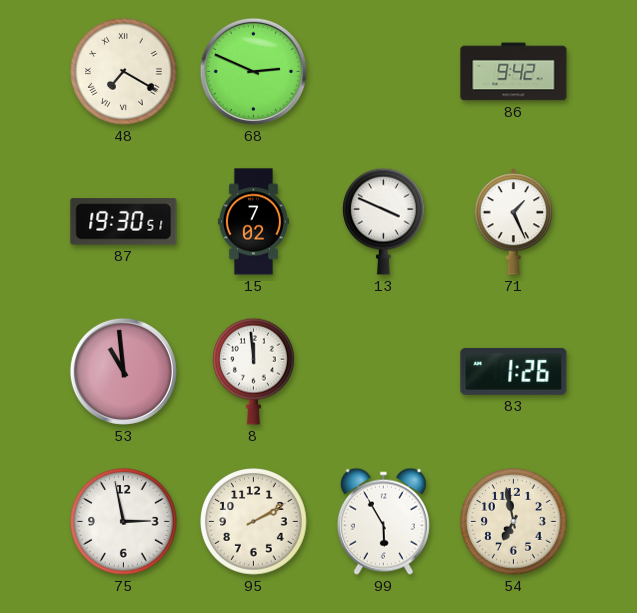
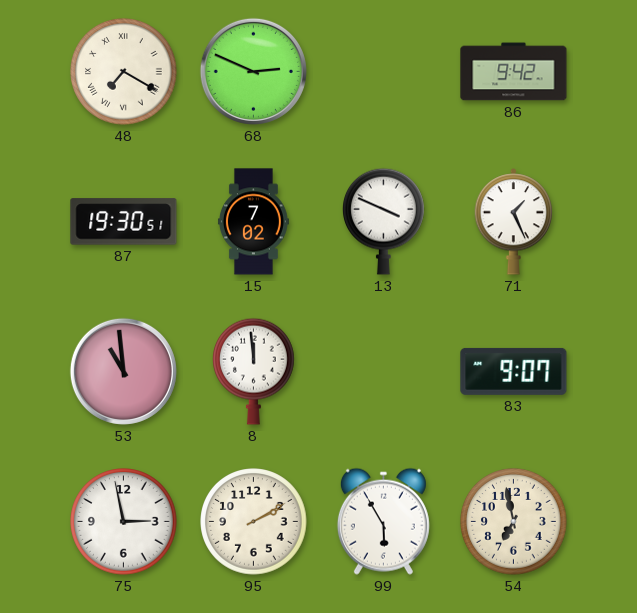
83: 1:26 -> 9:07 (514, 371)
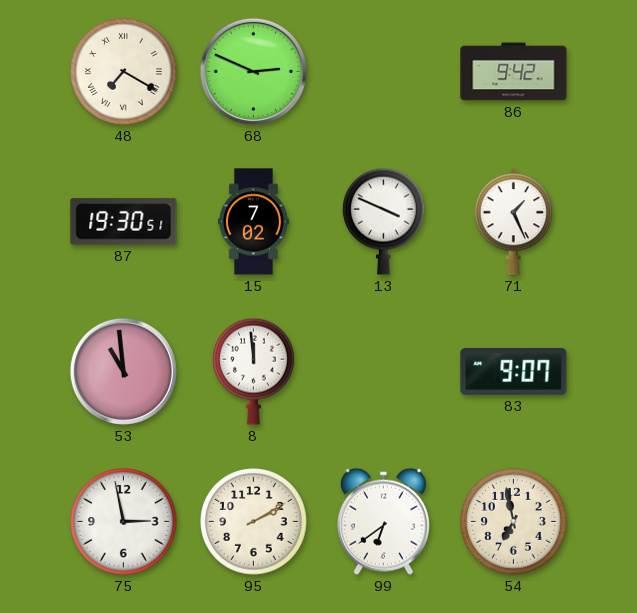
99: 5:55 -> 6:39 (383, 521)
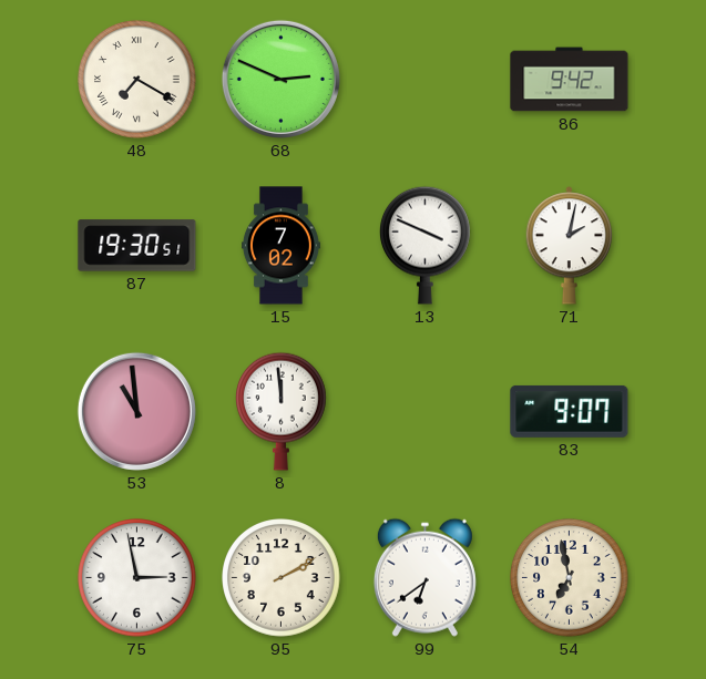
71: 1:26 -> 2:02 (570, 246)
